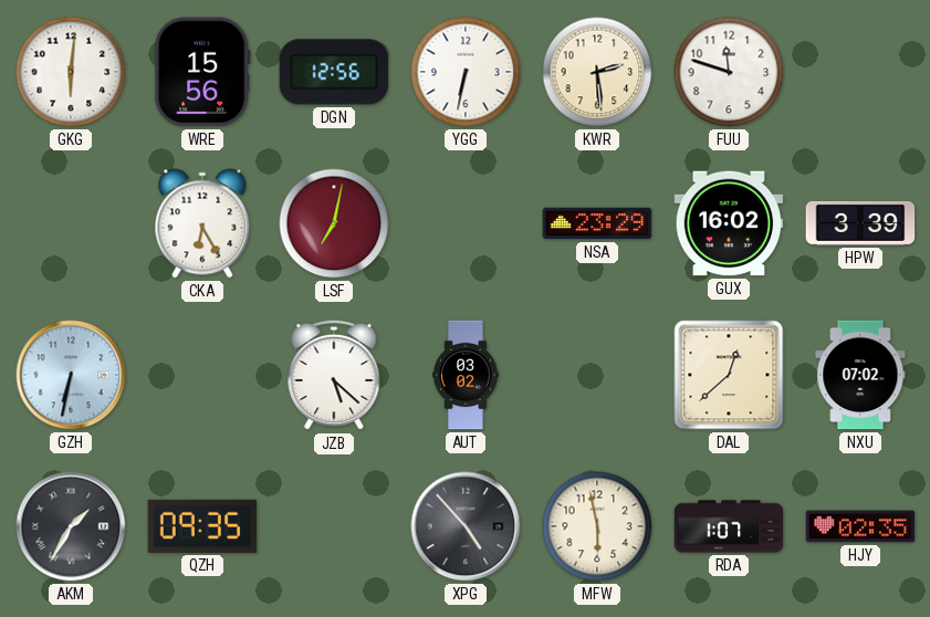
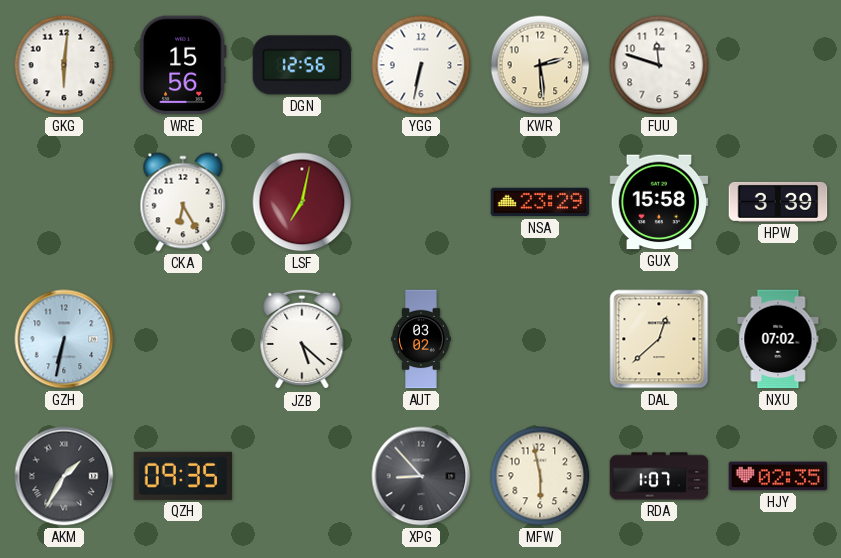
GUX: 16:02 -> 15:58 (659, 202)
XPG: 4:53 -> 8:53 (421, 476)
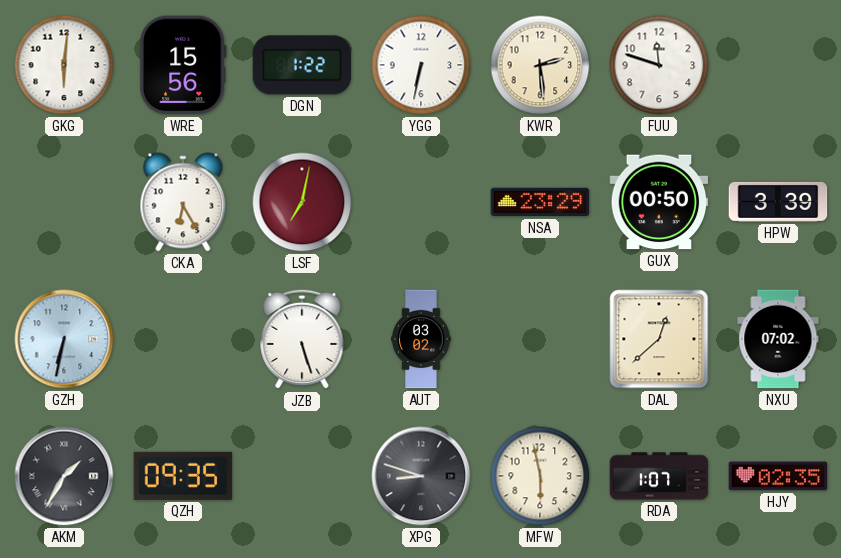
DGN: 12:56 -> 1:22 (302, 65)
GUX: 15:58 -> 00:50 (659, 202)
JZB: 5:22 -> 5:27 (302, 339)
XPG: 8:53 -> 8:48 (421, 476)
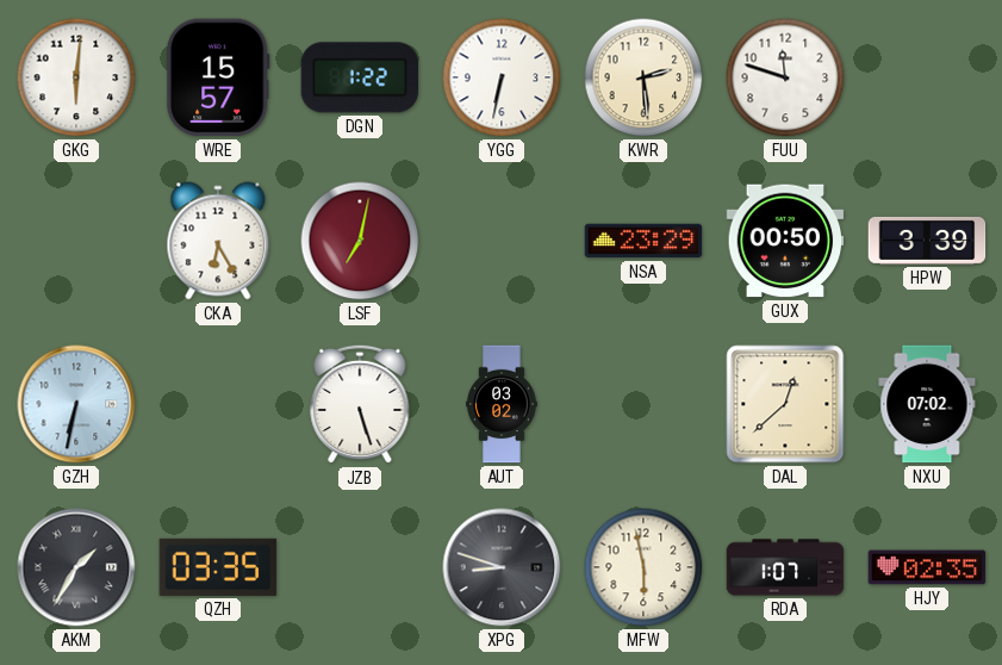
WRE: 15:56 -> 15:57 (218, 77)
QZH: 09:35 -> 03:35 (218, 567)
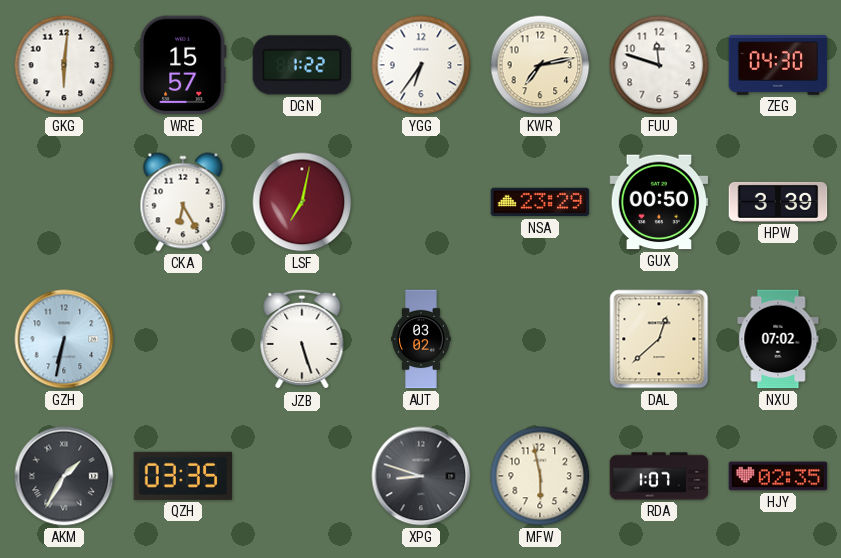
YGG: 6:32 -> 6:36 (421, 65)
KWR: 2:29 -> 7:13 (540, 65)
ZEG: none -> 04:30 (778, 65)
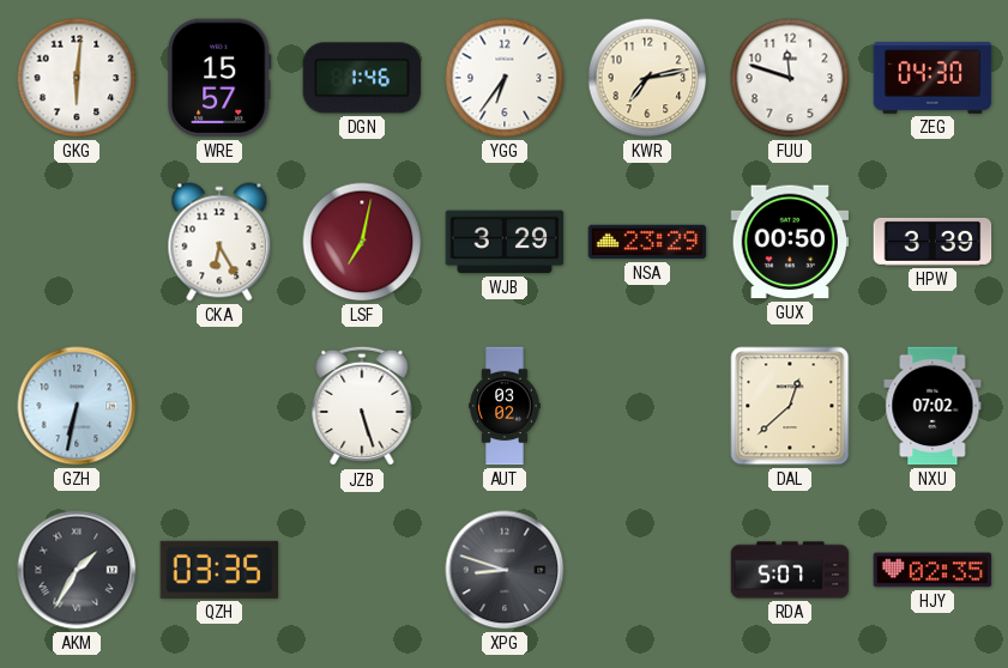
DGN: 1:22 -> 1:46 (362, 78)
WJB: none -> 3:29 (505, 242)
MFW: 5:58 -> none (540, 476)
RDA: 1:07 -> 5:07 (790, 570)
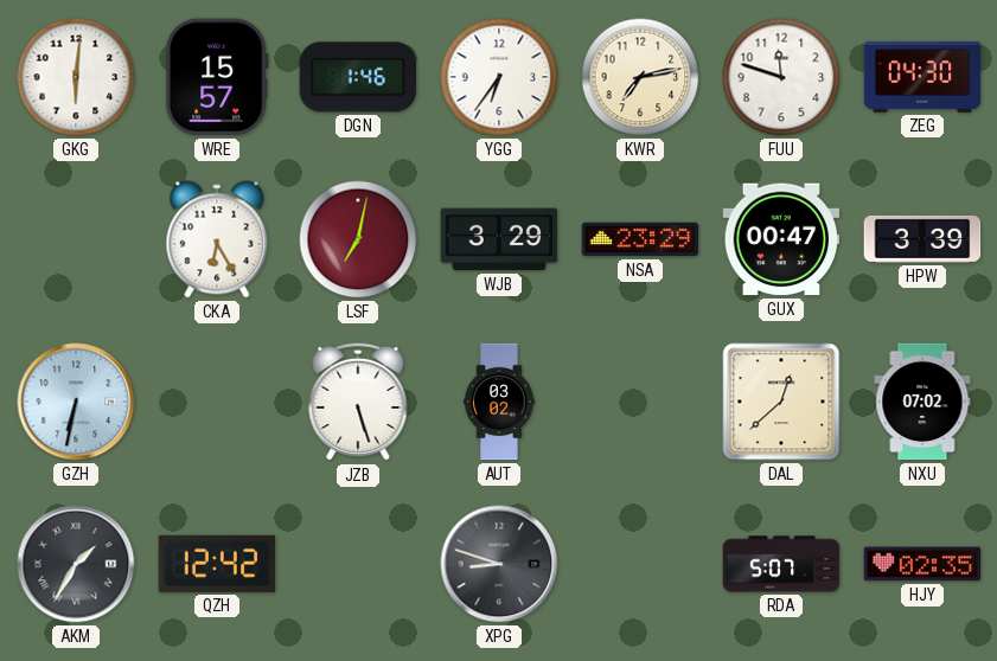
GUX: 00:50 -> 00:47 (781, 239)
QZH: 03:35 -> 12:42 (217, 564)
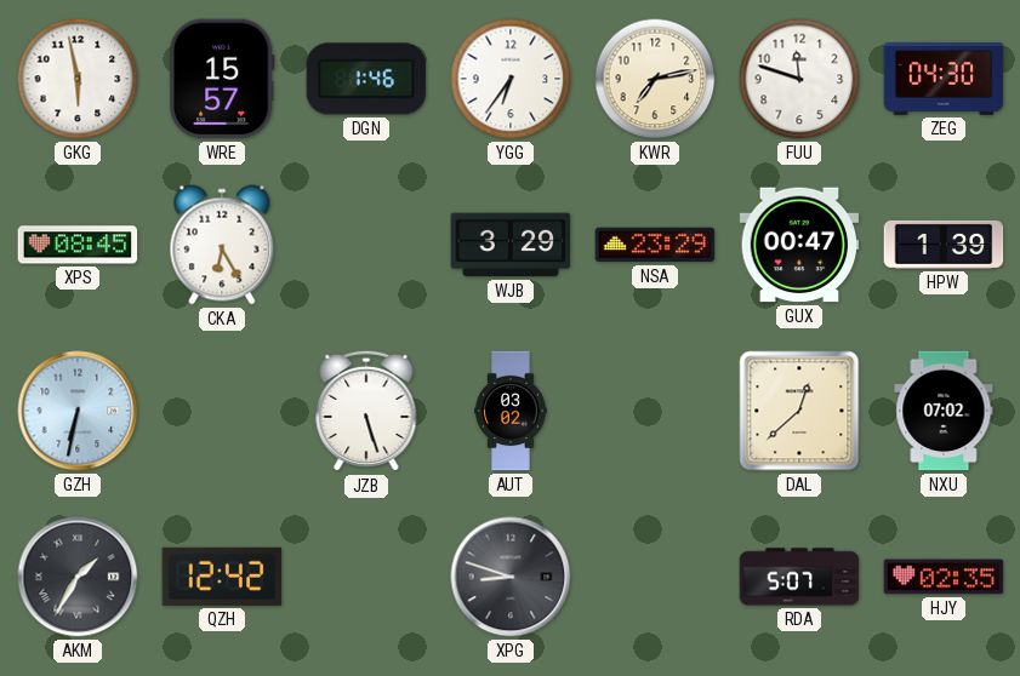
GKG: 6:01 -> 5:58 (78, 79)
XPS: none -> 08:45 (78, 245)
LSF: 7:02 -> none (358, 239)
HPW: 3:39 -> 1:39 (944, 245)
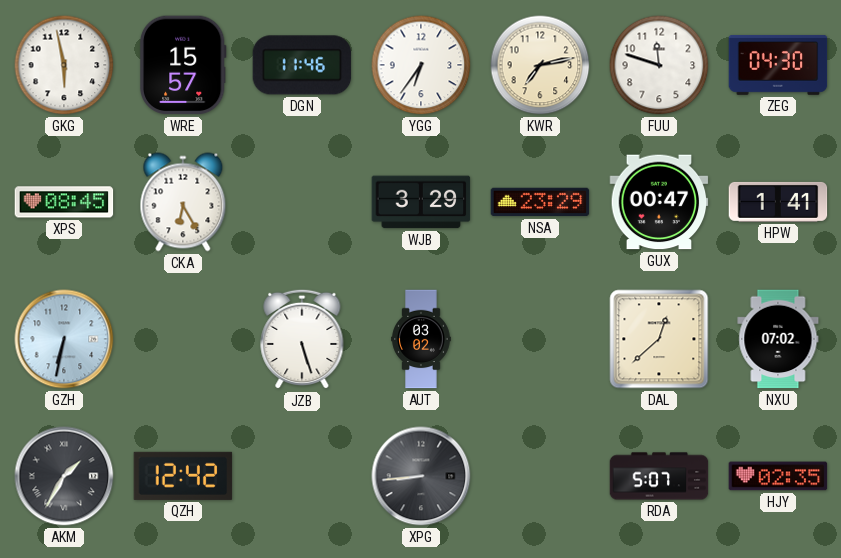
DGN: 1:46 -> 11:46 (302, 65)
HPW: 1:39 -> 1:41 (778, 202)
XPG: 8:48 -> 8:44 (421, 476)
